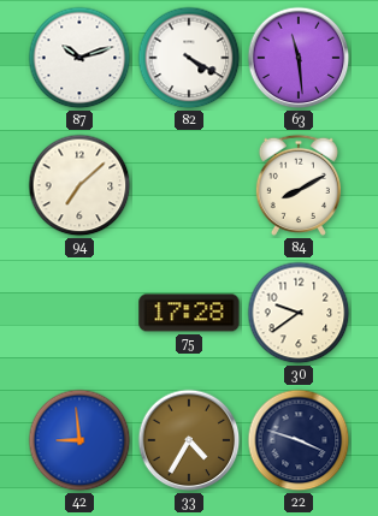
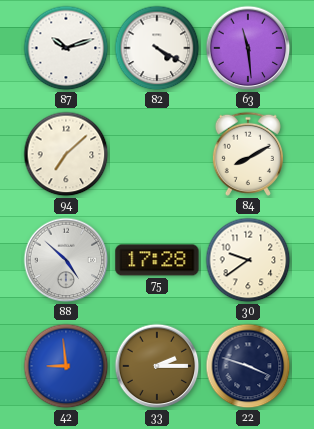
88: none -> 4:52 (66, 260)
33: 4:35 -> 2:15 (157, 366)
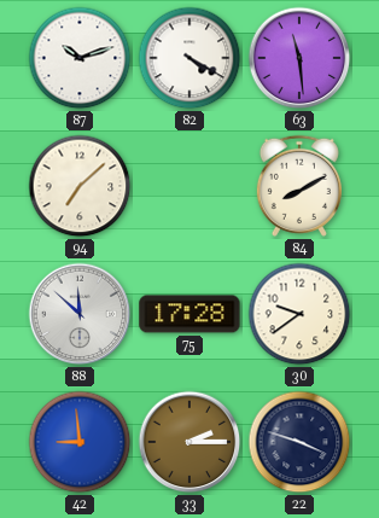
88: 4:52 -> 11:52 (80, 314)
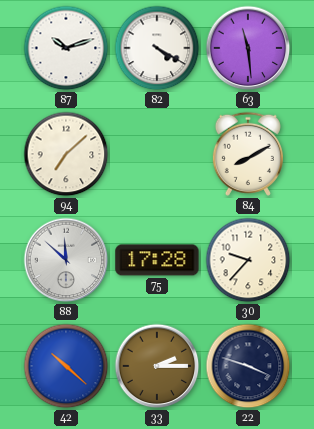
30: 9:39 -> 9:37 (248, 260)
42: 8:59 -> 10:22 (66, 366)
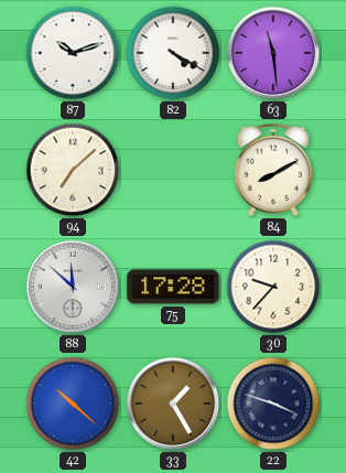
33: 2:15 -> 1:25 (173, 404)
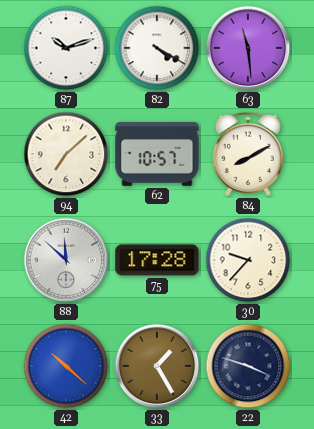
62: none -> 10:57 (157, 154)
